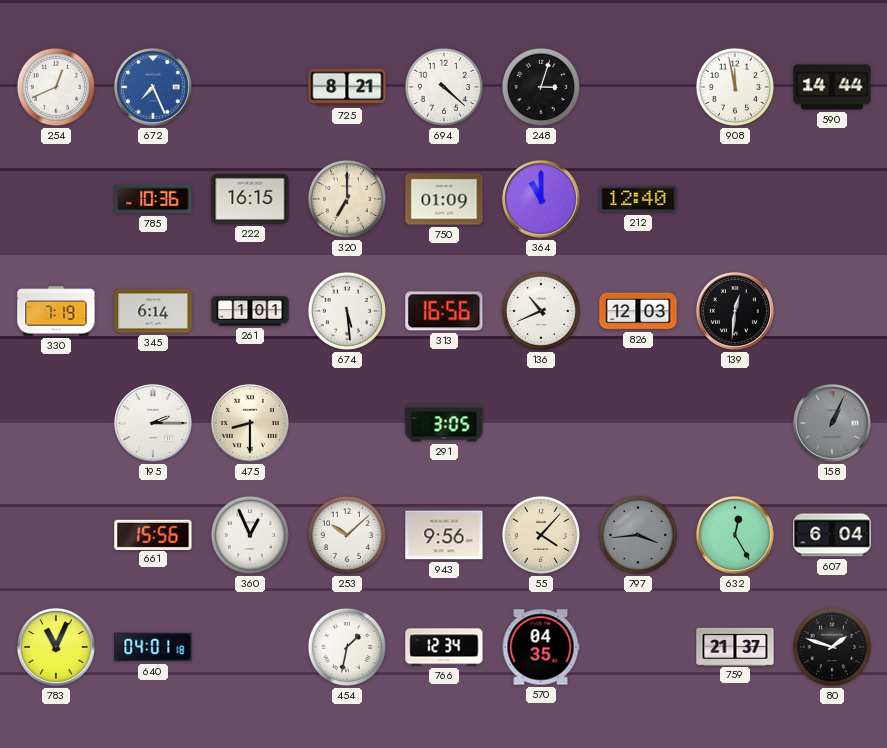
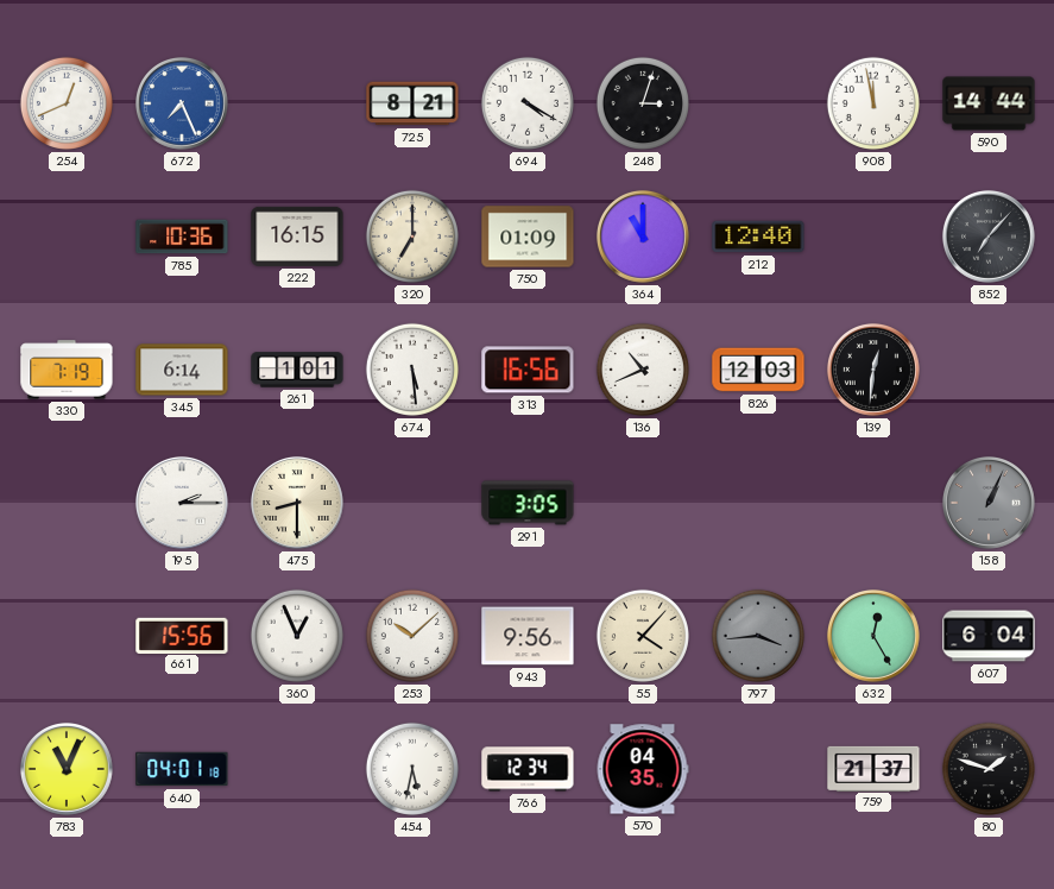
694: 4:22 -> 4:20 (528, 103)
852: none -> 7:07 (989, 237)
454: 1:32 -> 5:32 (412, 769)
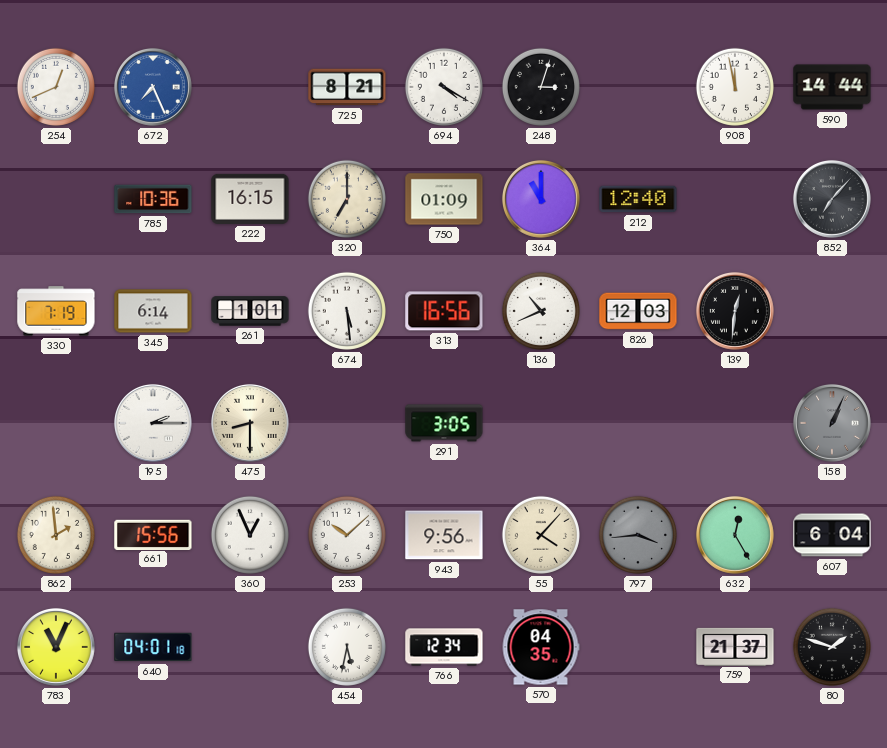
862: none -> 1:59 (56, 535)
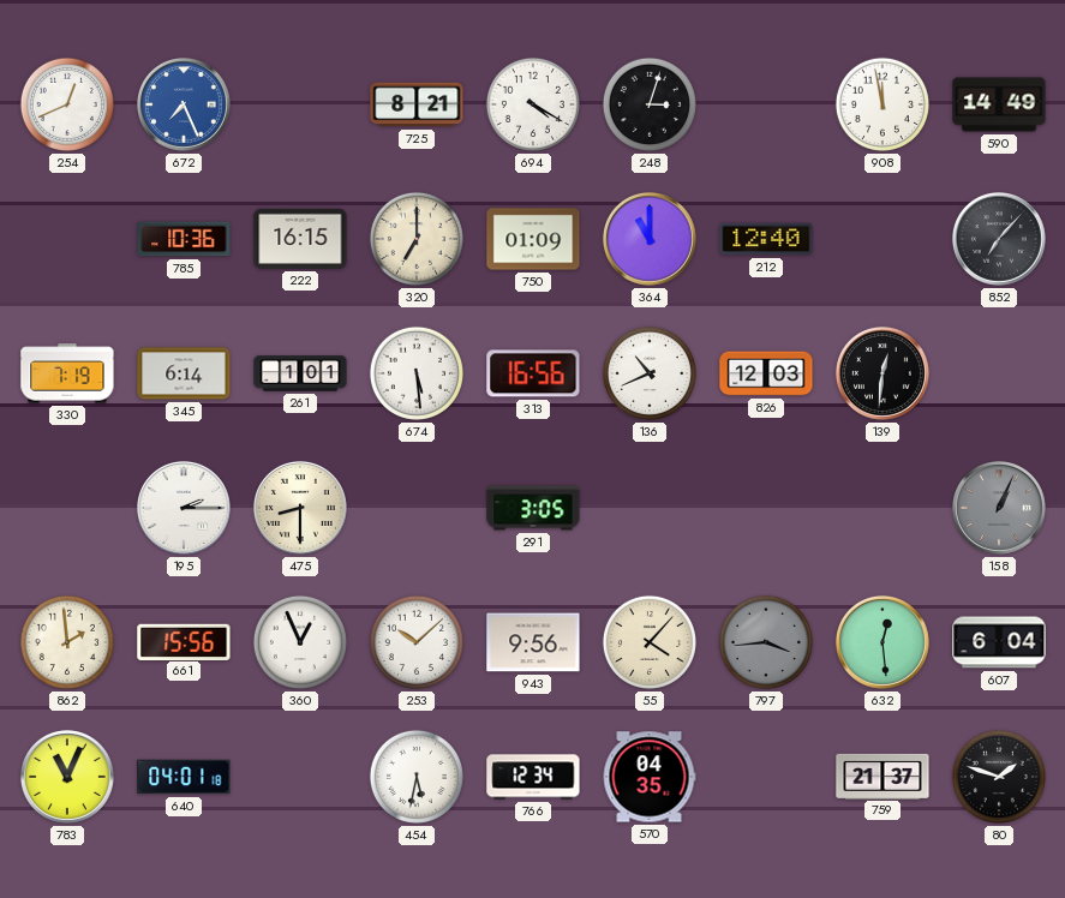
590: 14:44 -> 14:49 (999, 104)
632: 12:25 -> 12:29 (882, 642)
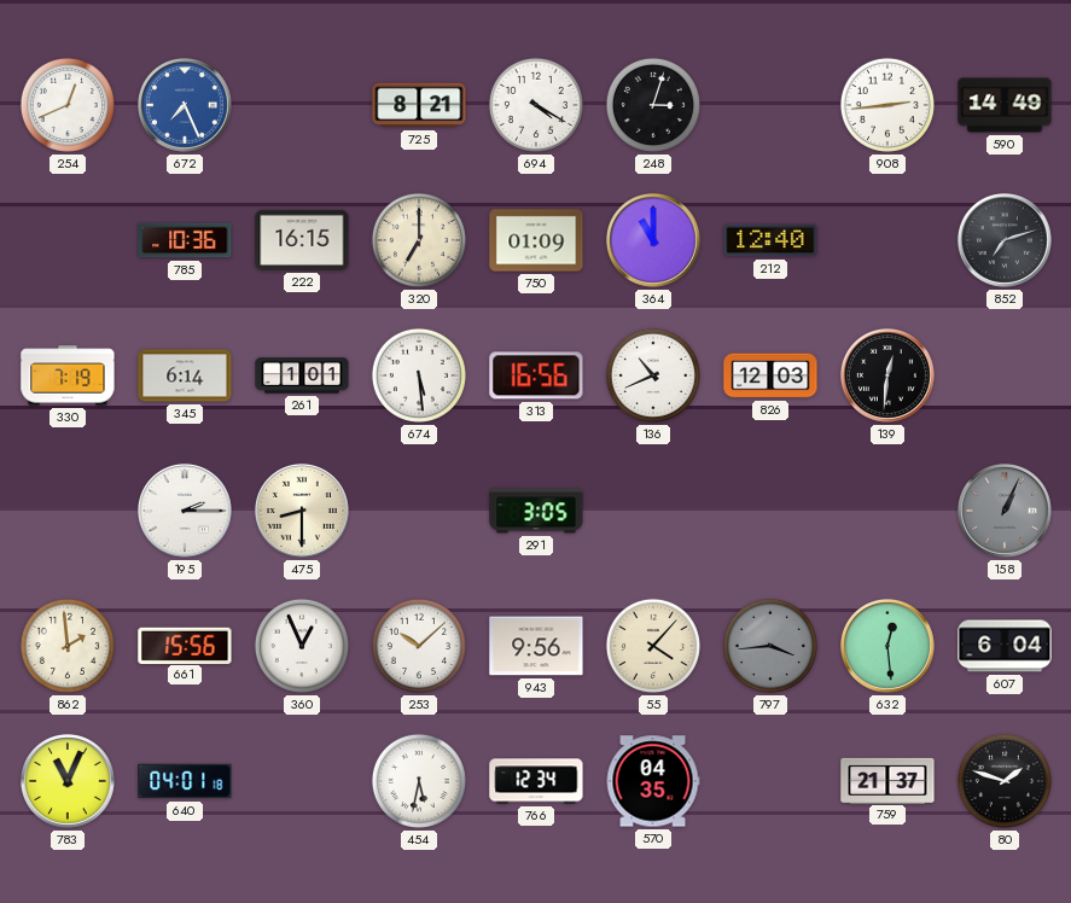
908: 11:58 -> 2:44 (887, 105)
852: 7:07 -> 7:12 (1005, 240)
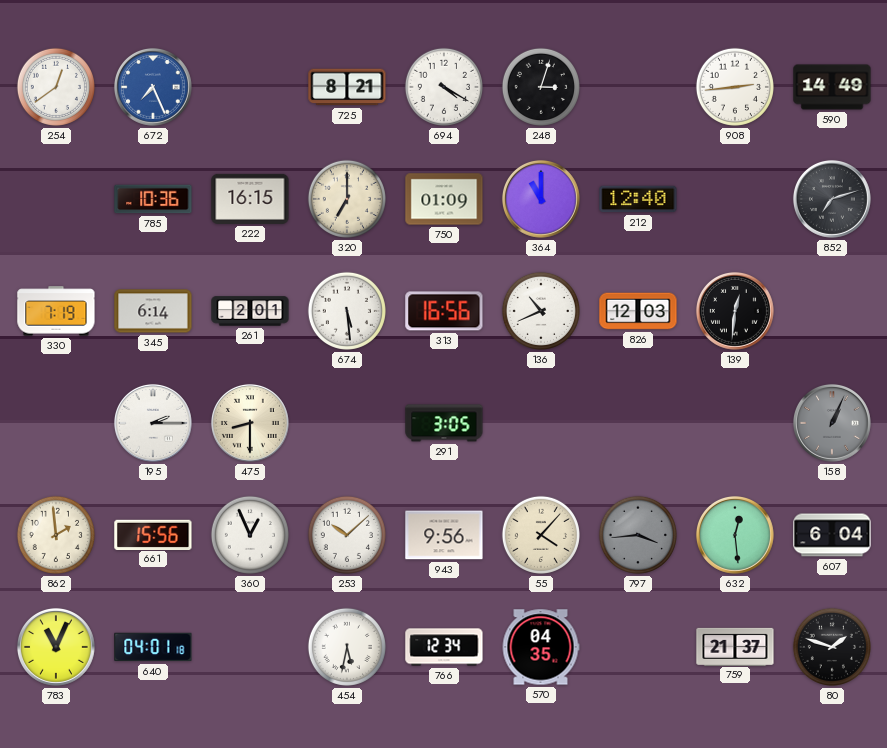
254: 12:41 -> 12:39 (56, 87)
261: 1:01 -> 2:01 (250, 311)
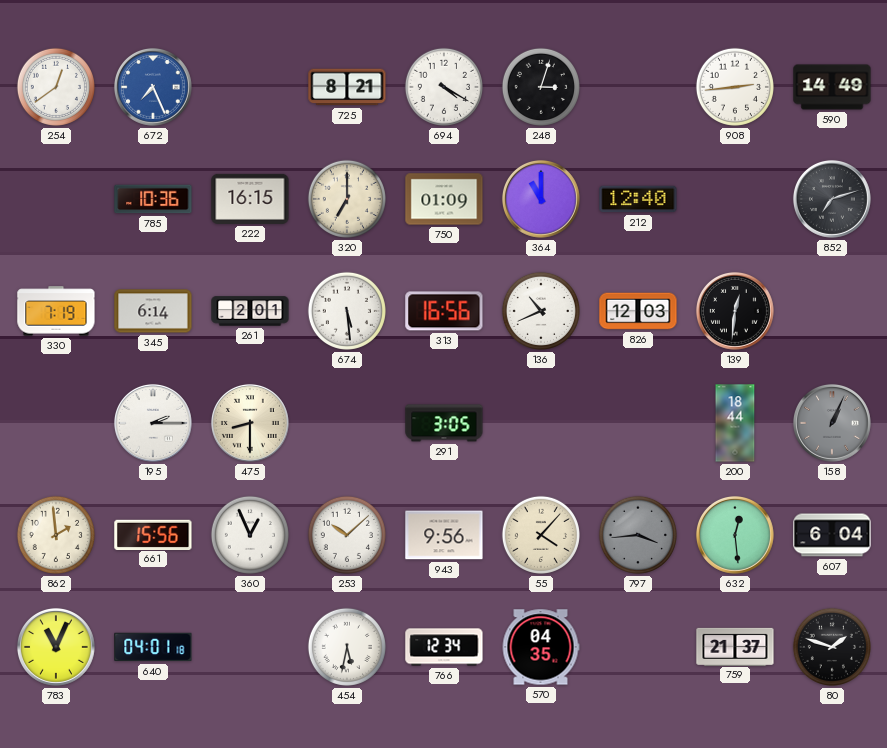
200: none -> 18:44 (735, 423)
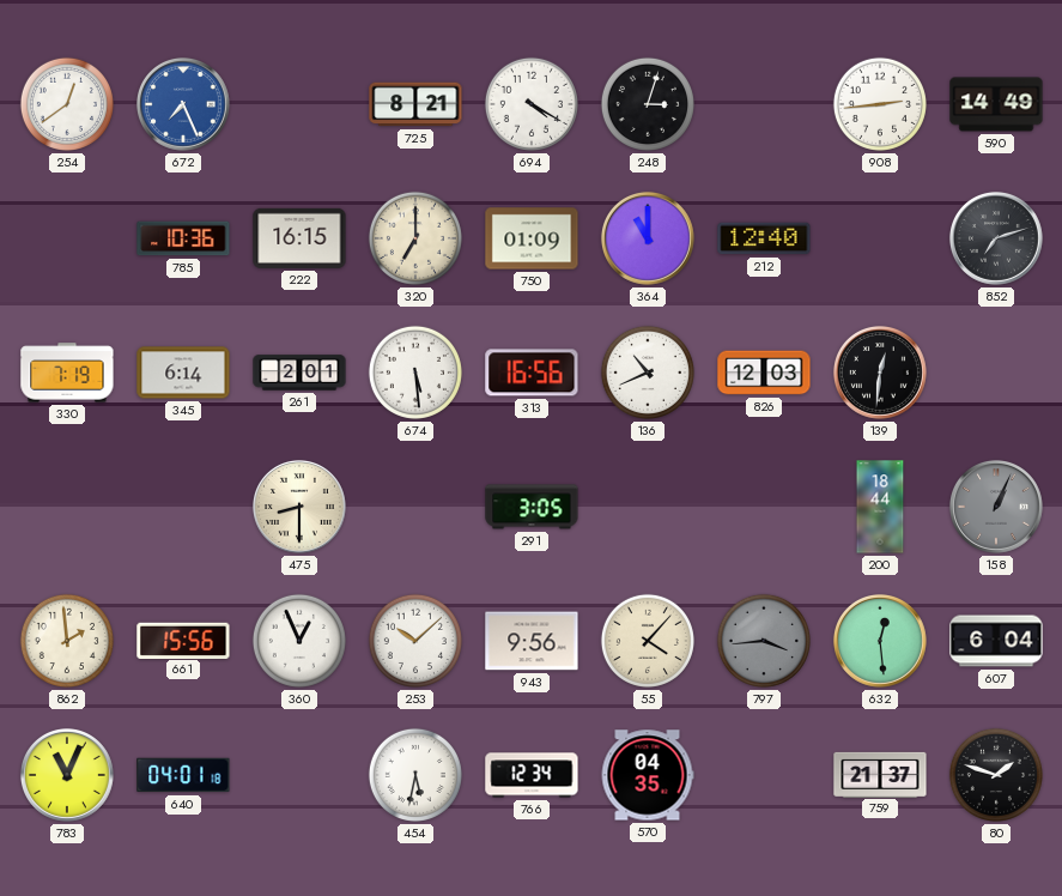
195: 2:15 -> none (153, 423)
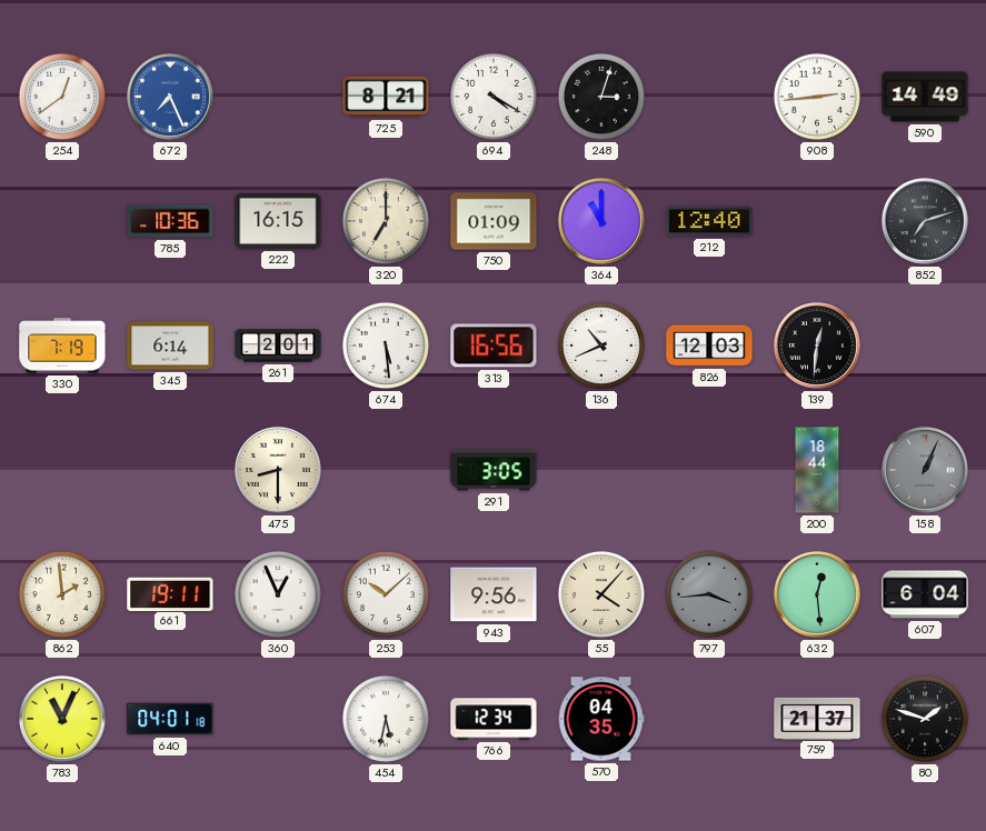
661: 15:56 -> 19:11 (170, 593)
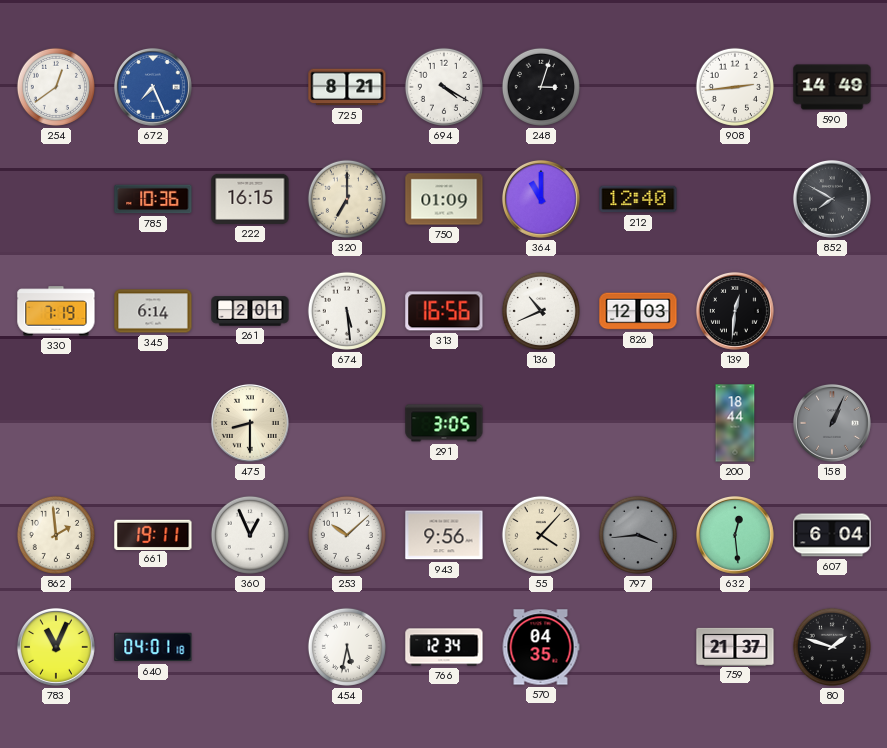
852: 7:12 -> 7:50 (832, 199)
